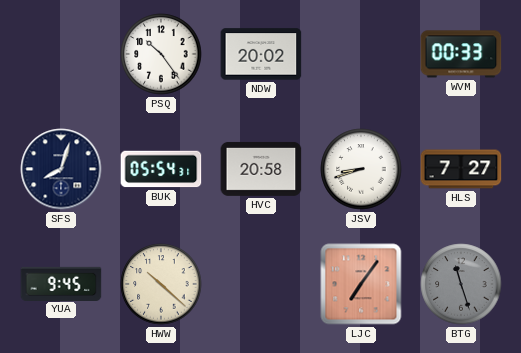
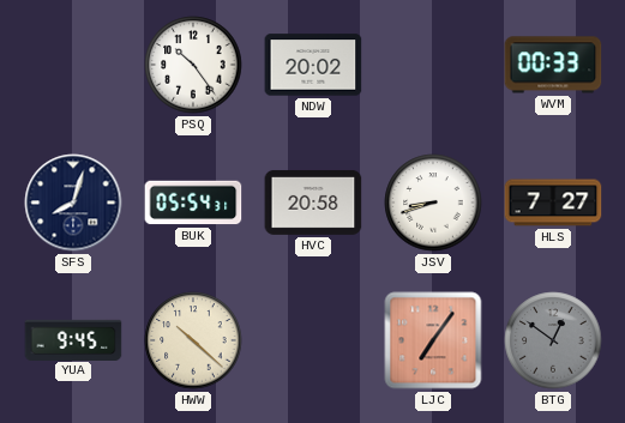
BTG: 11:27 -> 12:51 (553, 340)
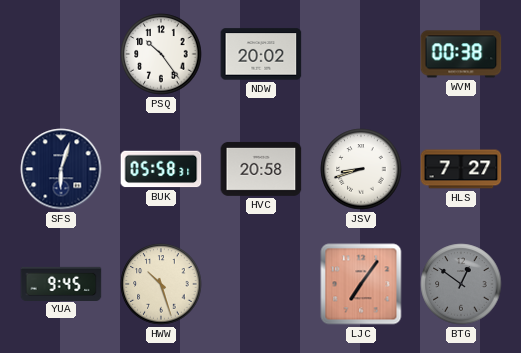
WVM: 00:33 -> 00:38 (461, 54)
SFS: 8:03 -> 6:03 (61, 169)
BUK: 05:54 -> 05:58 (161, 169)
HWW: 10:22 -> 10:27 (161, 284)
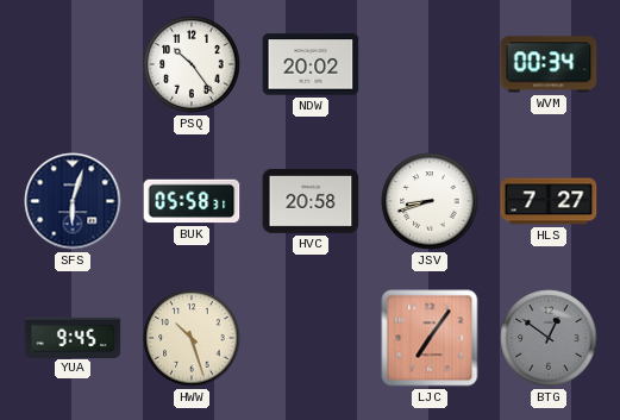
WVM: 00:38 -> 00:34 (549, 64)
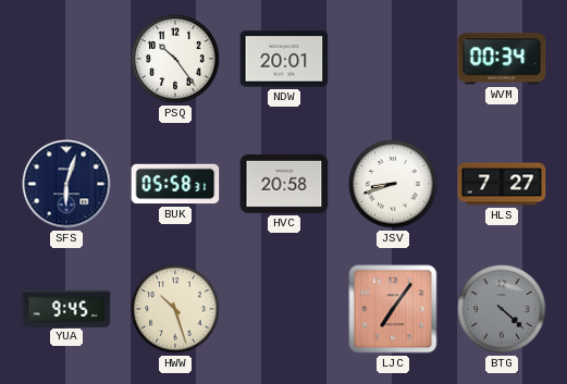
NDW: 20:02 -> 20:01 (284, 59)
BTG: 12:51 -> 4:22 (502, 309)
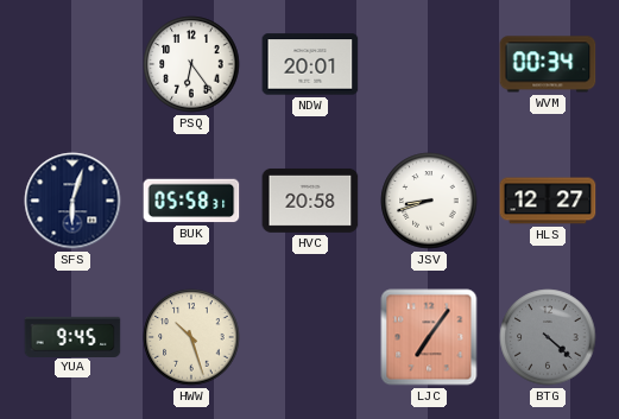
PSQ: 10:24 -> 6:24 (191, 64)
HLS: 7:27 -> 12:27 (548, 201)
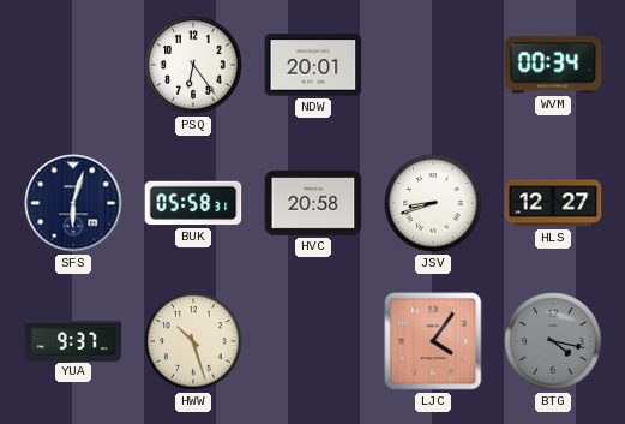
YUA: 9:45 -> 9:37 (73, 340)
LJC: 7:06 -> 4:06 (433, 341)
BTG: 4:22 -> 4:17 (553, 341)
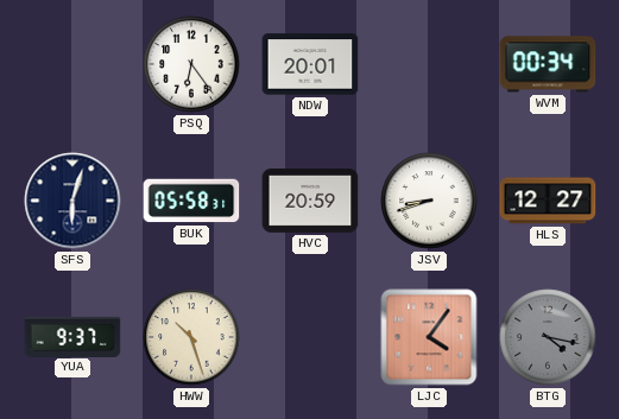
HVC: 20:58 -> 20:59 (310, 201)
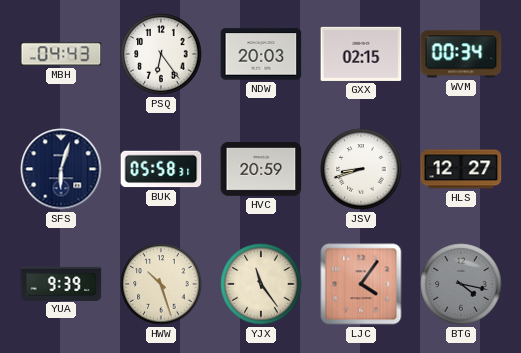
MBH: none -> 04:43 (61, 54)
NDW: 20:01 -> 20:03 (261, 54)
GXX: none -> 02:15 (361, 54)
YUA: 9:37 -> 9:39 (61, 283)
YJX: none -> 11:24 (261, 284)
